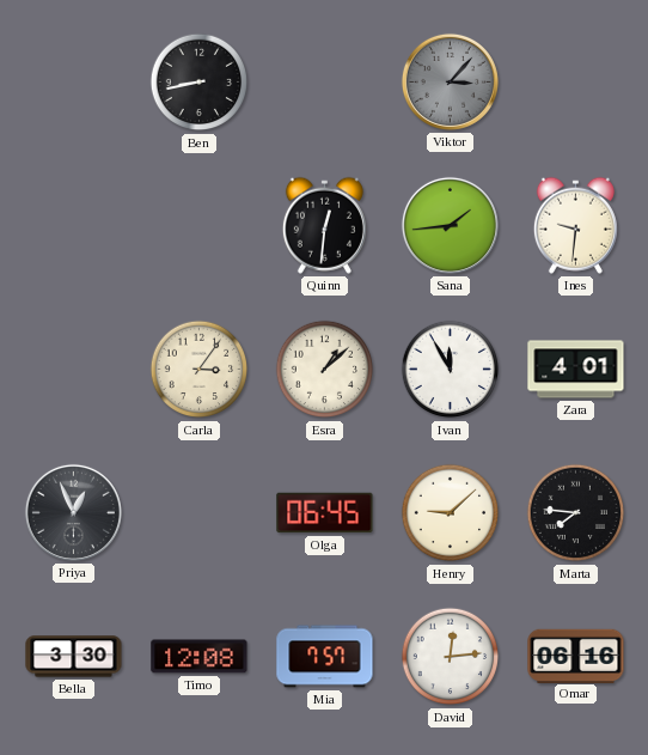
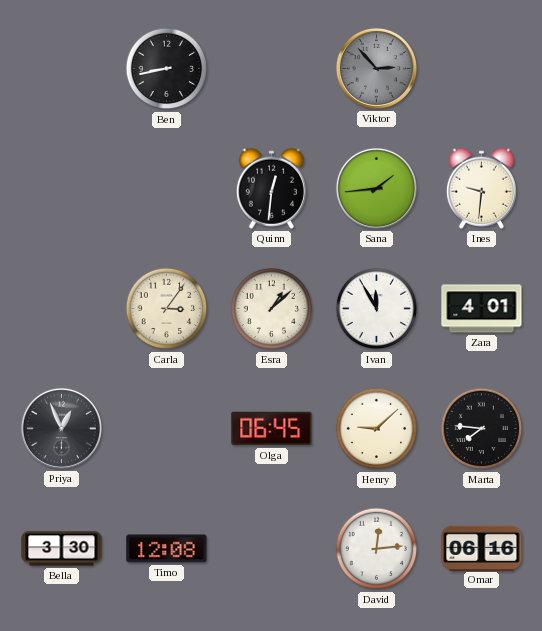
Viktor: 3:07 -> 2:53 (376, 68)
Mia: 7:57 -> none (325, 657)
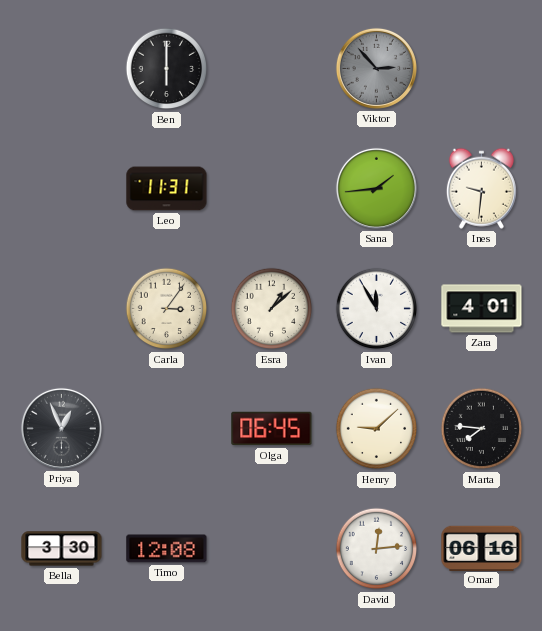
Ben: 8:43 -> 6:00 (167, 69)
Leo: none -> 11:31 (167, 189)
Quinn: 12:31 -> none (271, 188)
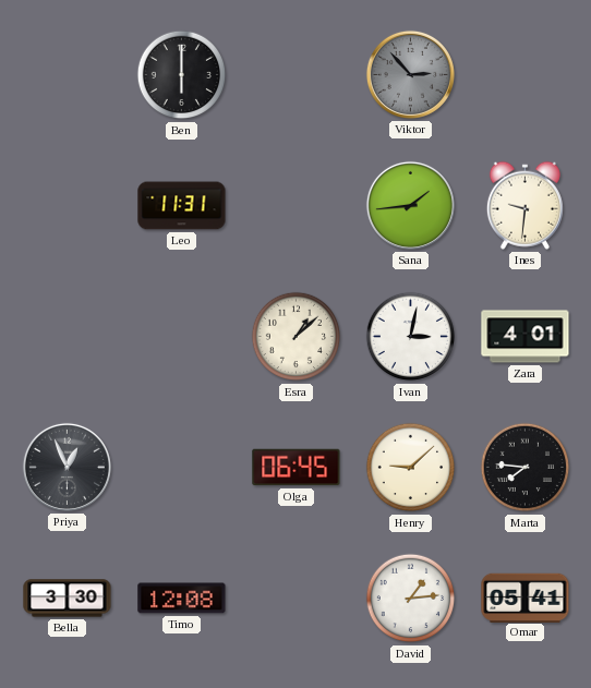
Carla: 3:06 -> none (167, 309)
Ivan: 11:55 -> 3:02 (411, 337)
David: 12:14 -> 1:14 (411, 599)
Omar: 06:16 -> 05:41 (526, 598)
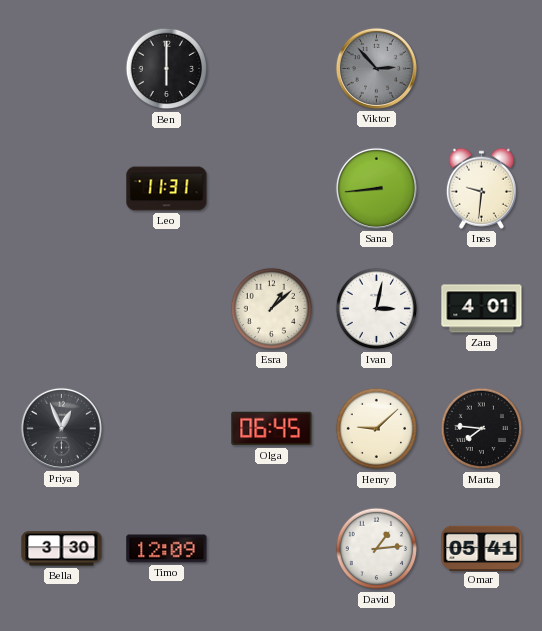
Sana: 1:44 -> 8:44 (376, 188)
Timo: 12:08 -> 12:09 (167, 549)
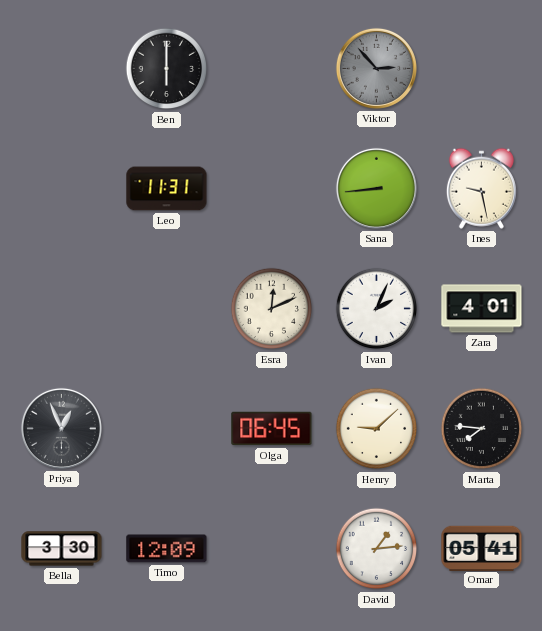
Ines: 9:31 -> 9:28 (481, 188)
Esra: 1:08 -> 12:11 (272, 309)
Ivan: 3:02 -> 2:04 (377, 309)
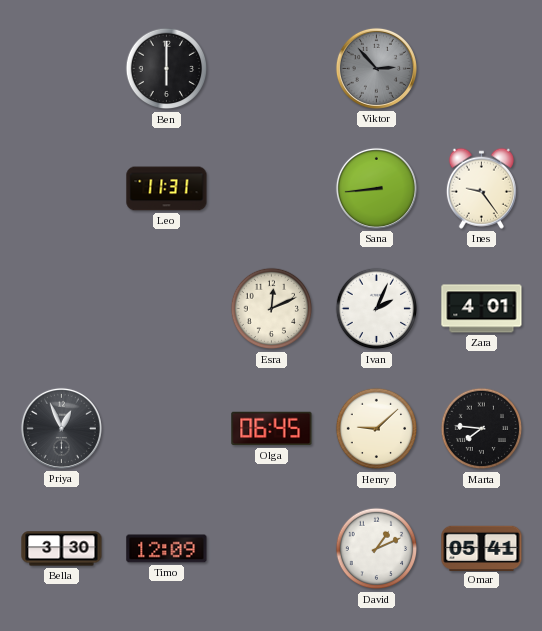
Ines: 9:28 -> 9:24 (481, 188)
David: 1:14 -> 1:11 (377, 549)
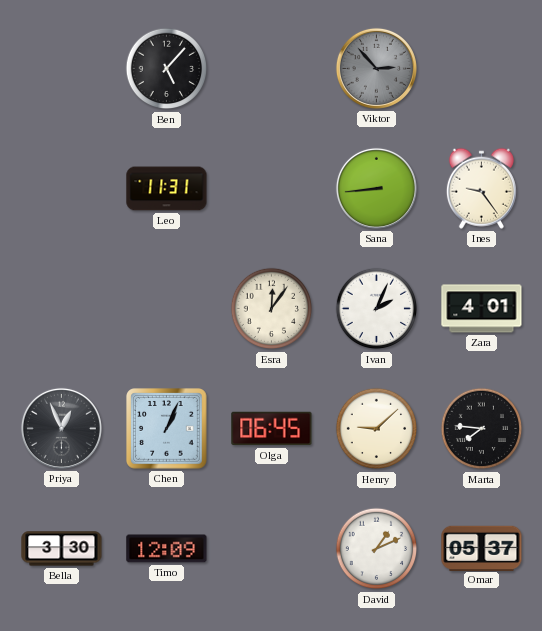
Ben: 6:00 -> 5:07 (167, 69)
Esra: 12:11 -> 12:06 (272, 309)
Chen: none -> 1:04 (167, 429)
Omar: 05:41 -> 05:37 (482, 548)
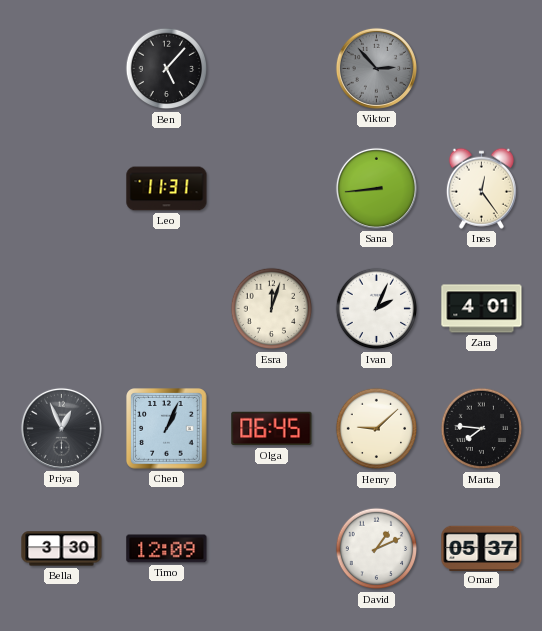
Ines: 9:24 -> 12:24 (481, 188)
Esra: 12:06 -> 12:03 (272, 309)
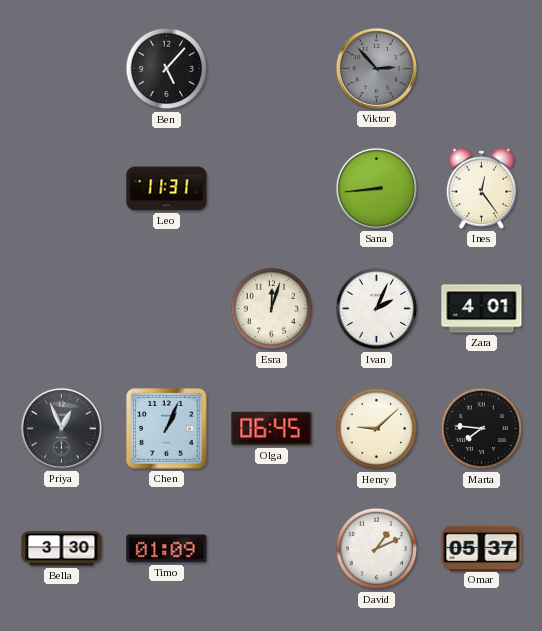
Timo: 12:09 -> 01:09 (167, 549)
